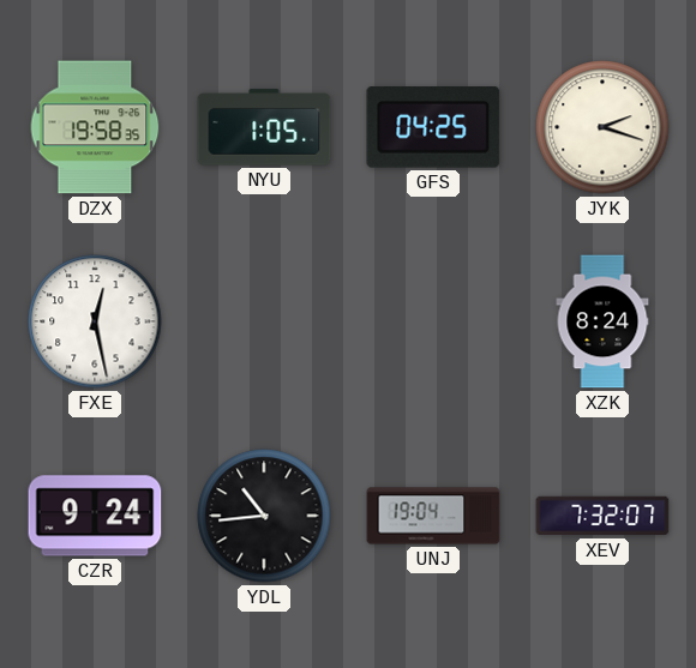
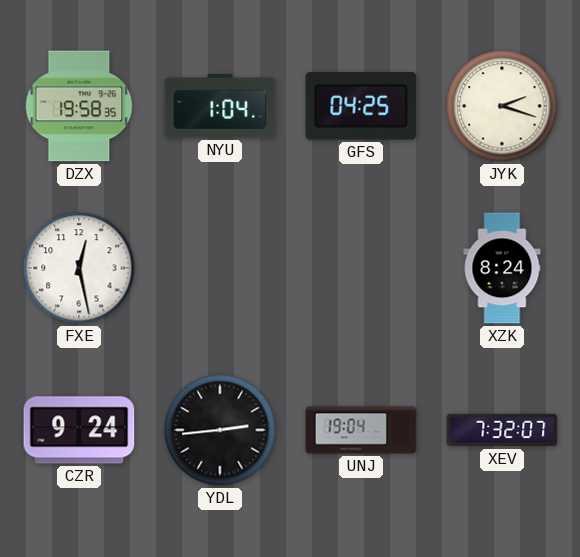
NYU: 1:05 -> 1:04 (220, 106)
YDL: 10:44 -> 2:44 (220, 430)
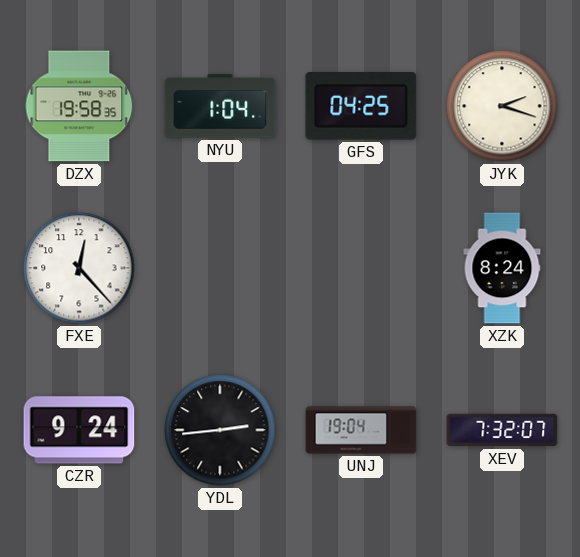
FXE: 12:28 -> 12:23 (79, 268)
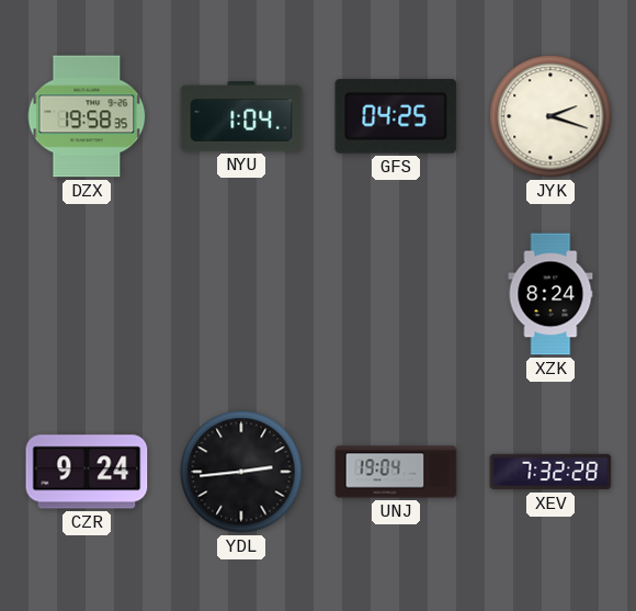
FXE: 12:23 -> none (79, 268)
XEV: 7:32:07 -> 7:32:28 (550, 472)
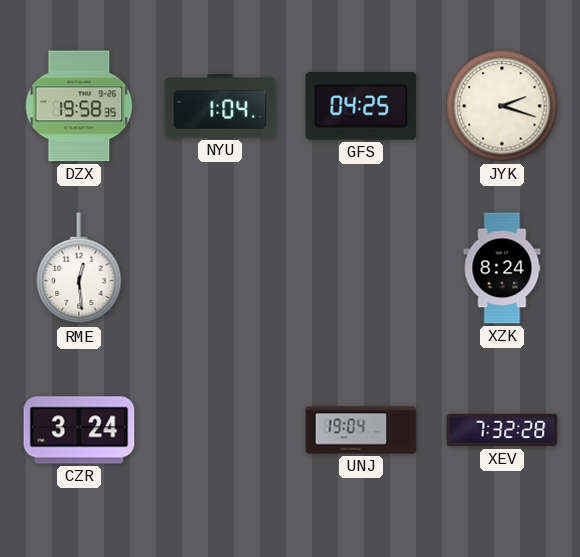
RME: none -> 12:29 (79, 269)
CZR: 9:24 -> 3:24 (79, 430)
YDL: 2:44 -> none (241, 472)
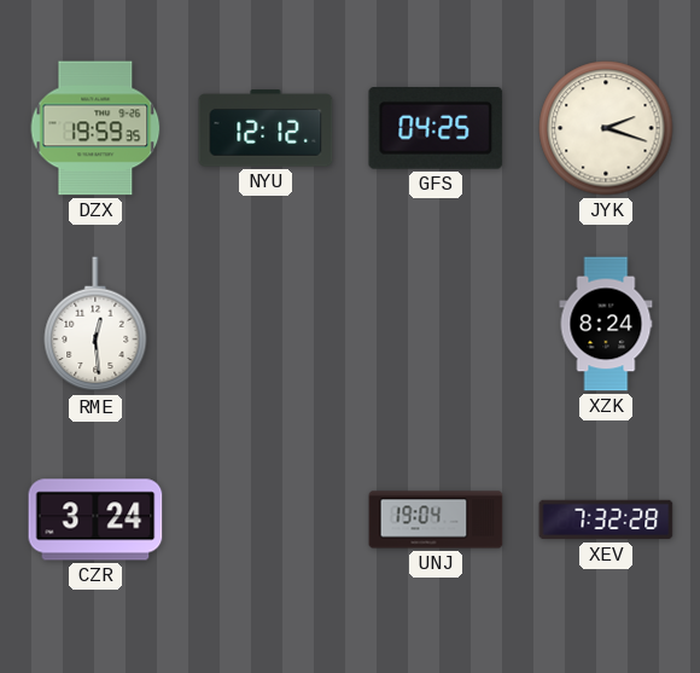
DZX: 19:58 -> 19:59 (95, 128)
NYU: 1:04 -> 12:12 (266, 128)
